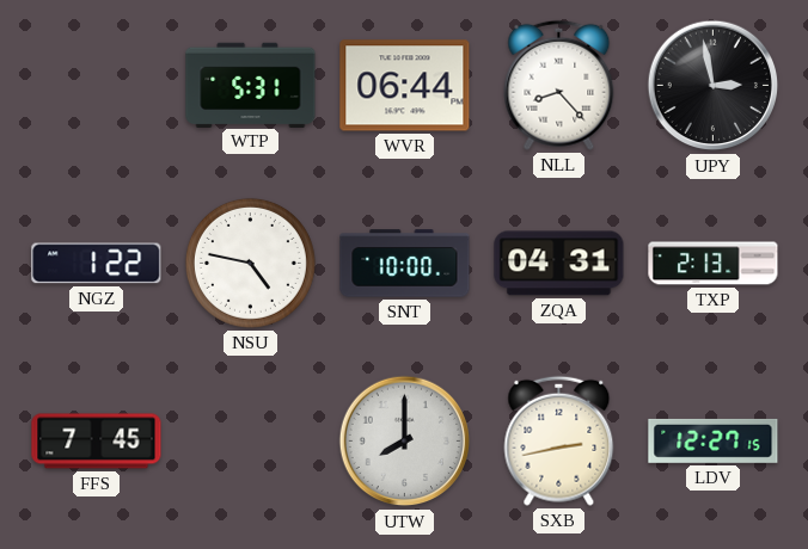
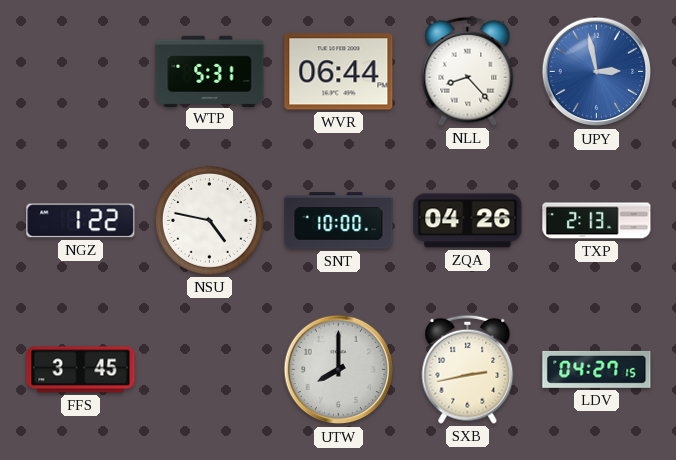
UPY dial: black -> blue (597, 72)
ZQA: 04:31 -> 04:26 (468, 221)
FFS: 7:45 -> 3:45 (81, 370)
LDV: 12:27 -> 04:27 (597, 369)
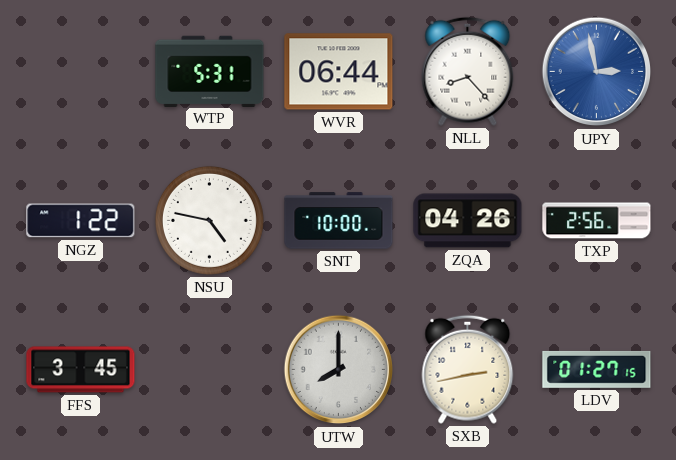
TXP: 2:13 -> 2:56 (597, 221)
LDV: 04:27 -> 01:27 (597, 369)
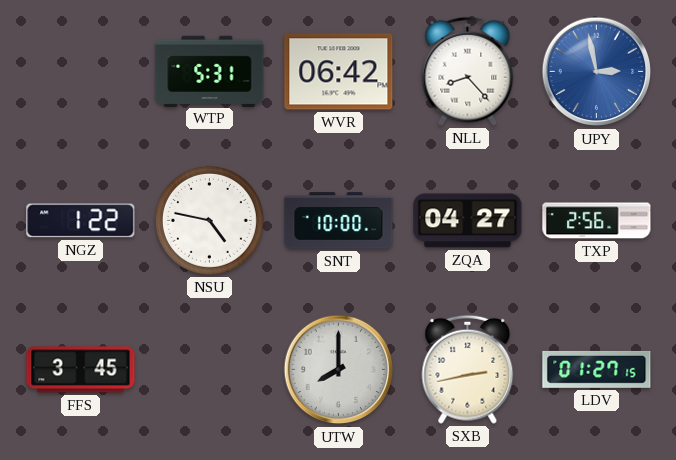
WVR: 06:44 -> 06:42 (339, 72)
ZQA: 04:26 -> 04:27 (468, 221)
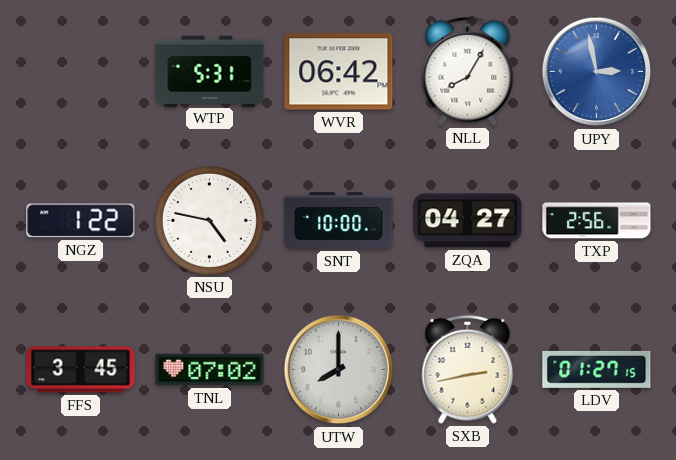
NLL: 8:23 -> 8:05 (468, 71)
TNL: none -> 07:02 (210, 370)
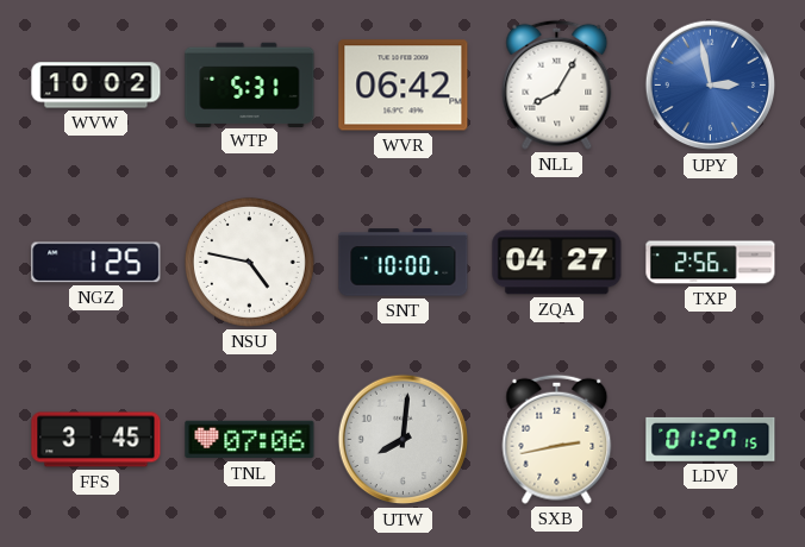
WVW: none -> 10:02 (96, 86)
NGZ: 1:22 -> 1:25 (96, 263)
TNL: 07:02 -> 07:06 (250, 440)
UTW: 8:00 -> 8:01 (404, 440)
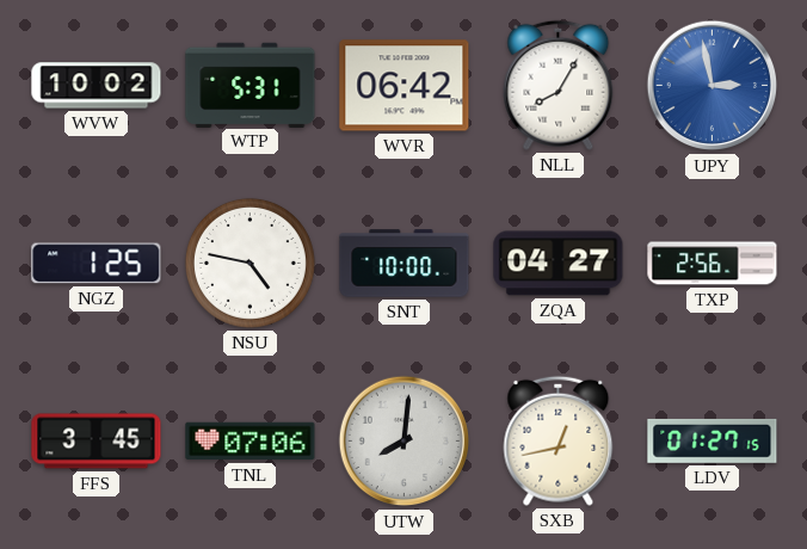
SXB: 2:43 -> 12:43 (559, 440)
